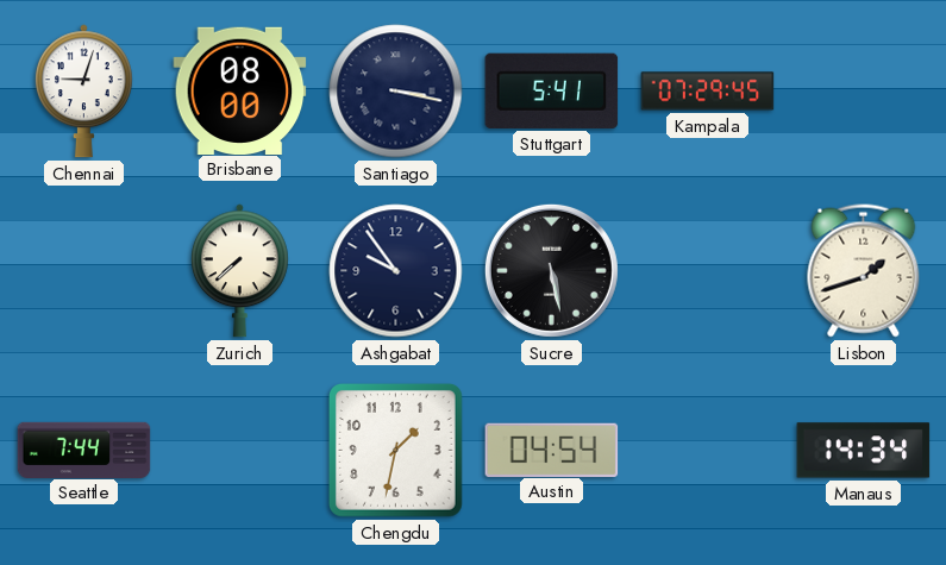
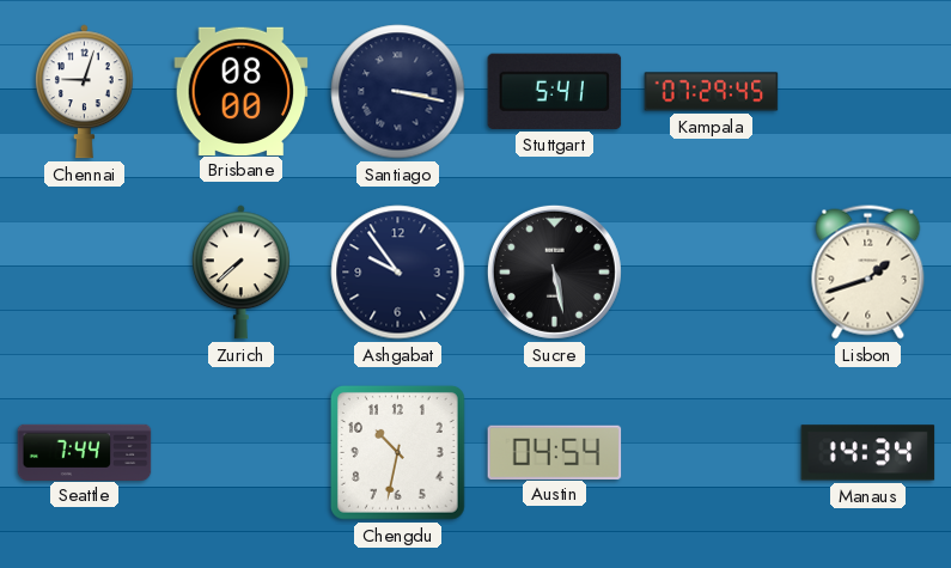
Chengdu: 1:32 -> 10:32 (398, 453)
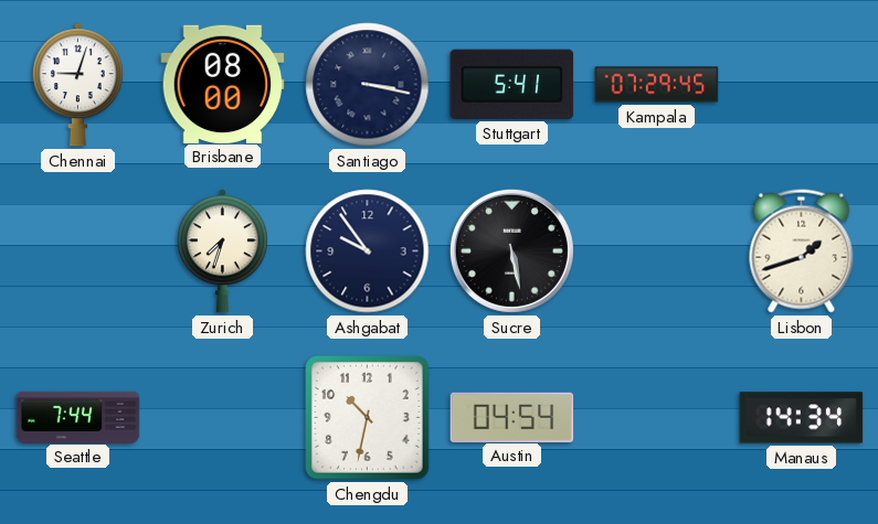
Zurich: 7:38 -> 7:33 (222, 252)
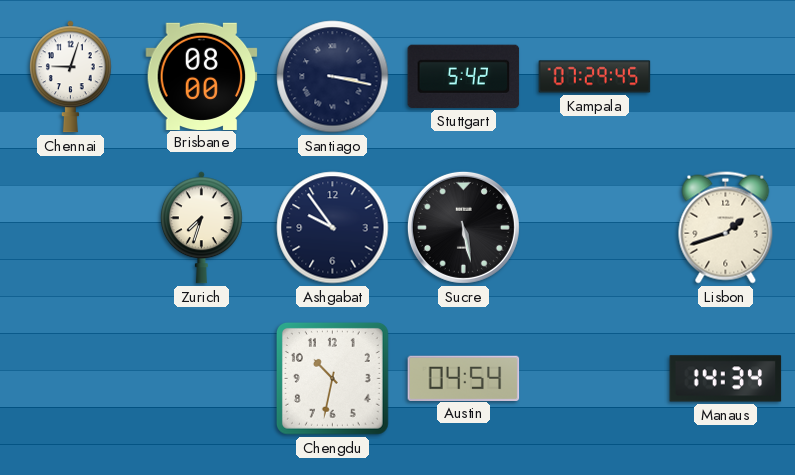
Stuttgart: 5:41 -> 5:42 (464, 76)
Seattle: 7:44 -> none (78, 417)
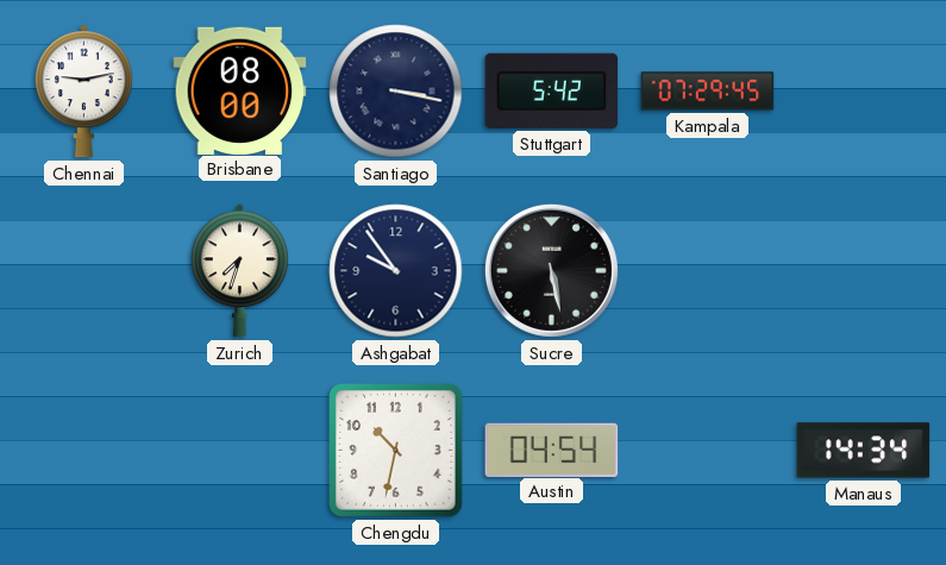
Chennai: 9:03 -> 9:13 (83, 92)
Lisbon: 1:42 -> none (726, 228)
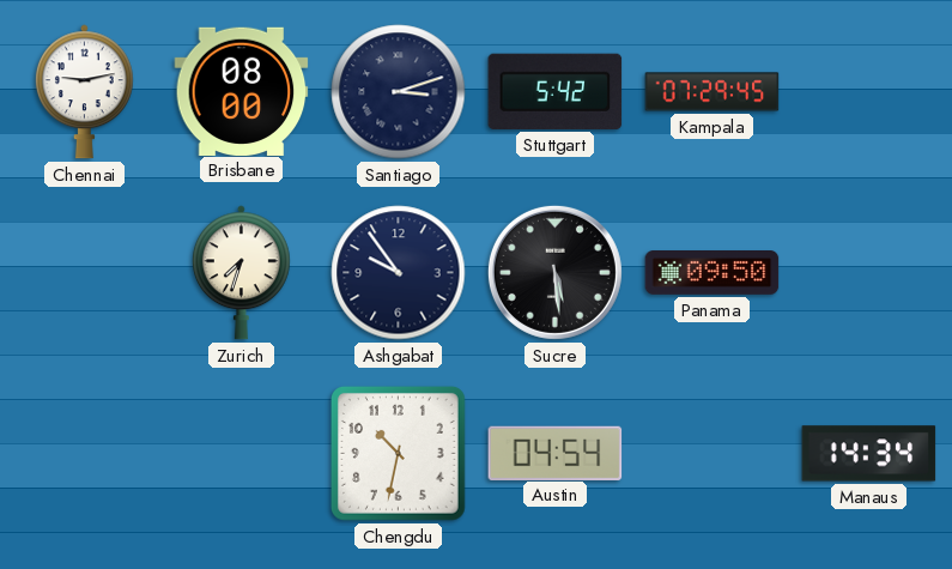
Santiago: 3:17 -> 3:12 (399, 92)
Sucre: 5:28 -> 5:29 (554, 272)
Panama: none -> 09:50 (713, 273)
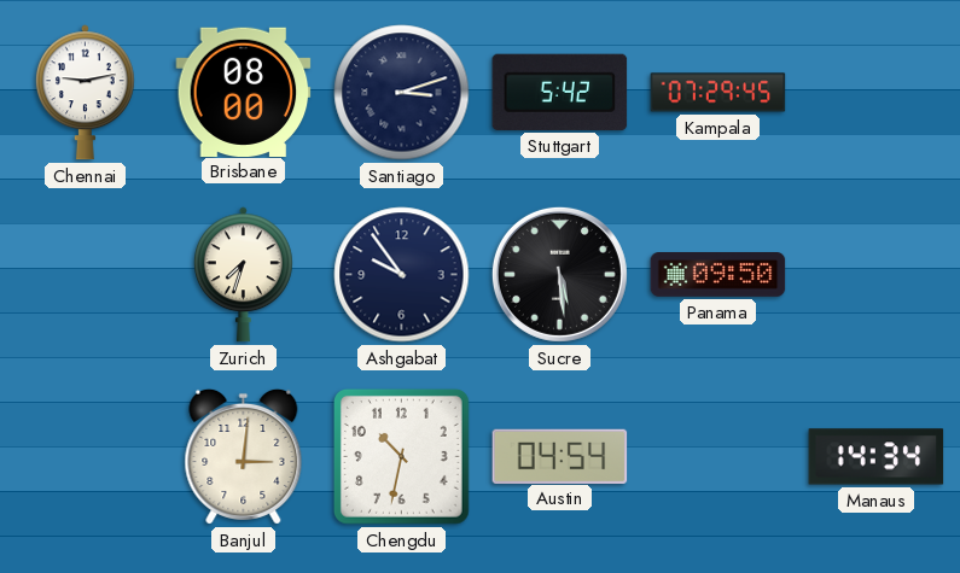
Banjul: none -> 3:01 (244, 456)
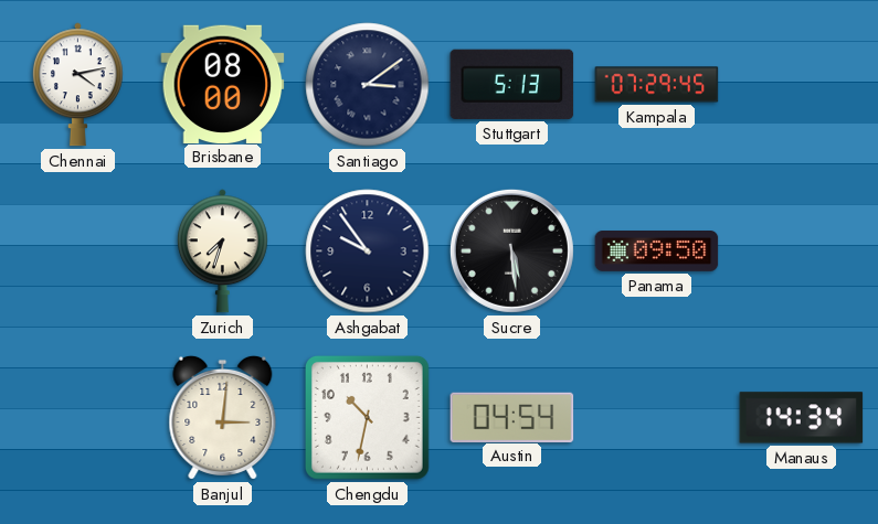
Chennai: 9:13 -> 4:13 (77, 85)
Santiago: 3:12 -> 3:09 (368, 85)
Stuttgart: 5:42 -> 5:13 (512, 84)
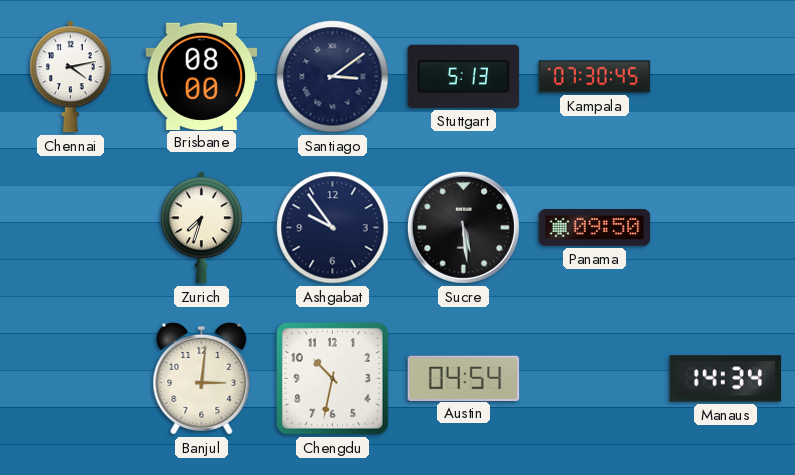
Kampala: 07:29 -> 07:30 (595, 77)
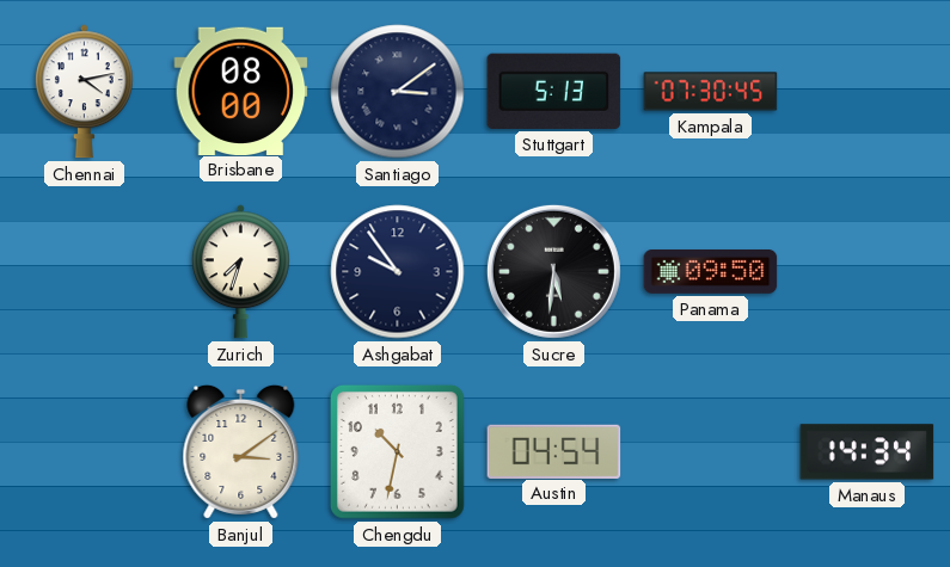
Sucre: 5:29 -> 5:31 (553, 271)
Banjul: 3:01 -> 3:09 (241, 451)
